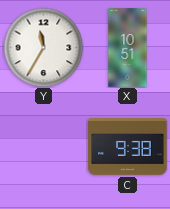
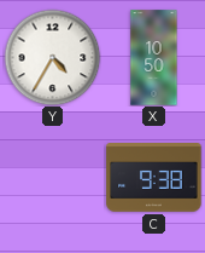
Y: 11:35 -> 4:35 (52, 57)
X: 10:51 -> 10:50 (154, 58)
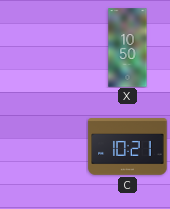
Y: 4:35 -> none (52, 57)
C: 9:38 -> 10:21 (128, 147)
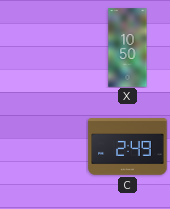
C: 10:21 -> 2:49 (128, 147)
